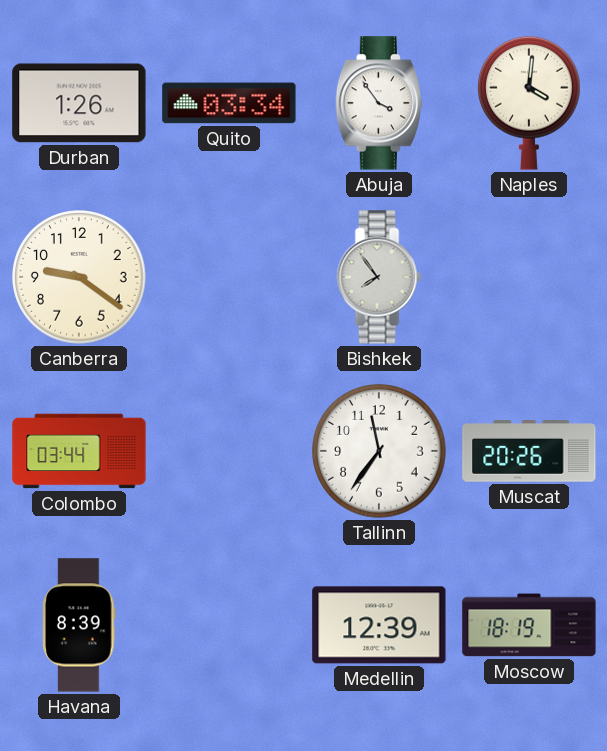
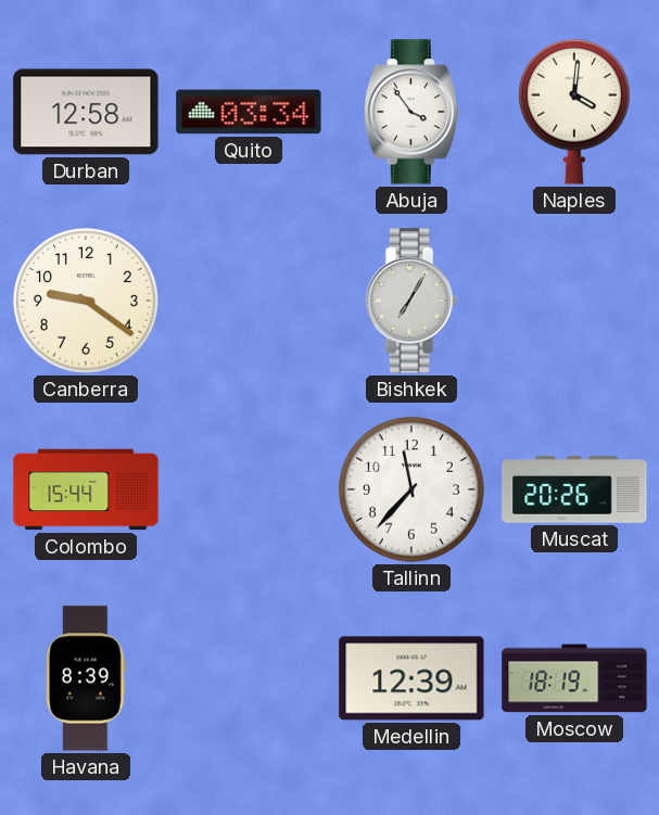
Durban: 1:26 -> 12:58 (86, 112)
Bishkek: 7:54 -> 7:05 (411, 301)
Colombo: 03:44 -> 15:44 (86, 489)
Tallinn: 11:36 -> 11:37 (411, 489)
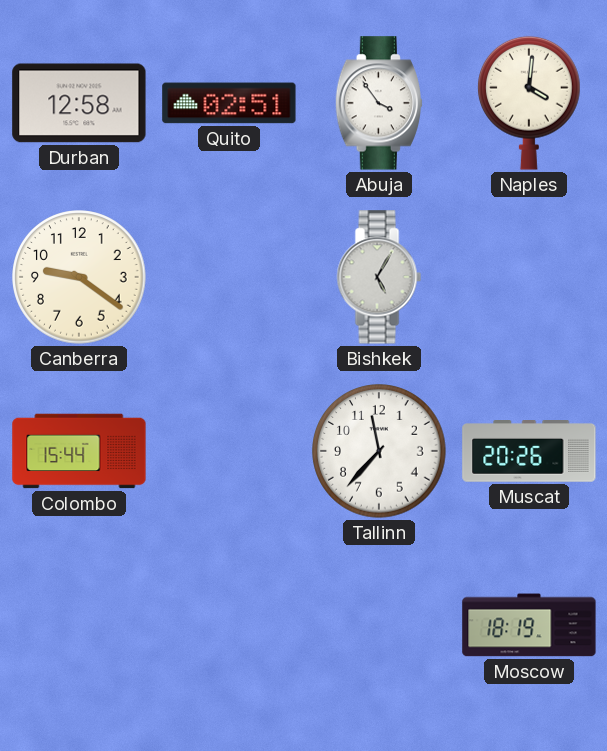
Quito: 03:34 -> 02:51 (229, 103)
Bishkek: 7:05 -> 5:05 (379, 277)
Havana: 8:39 -> none (86, 678)
Medellin: 12:39 -> none (411, 678)
